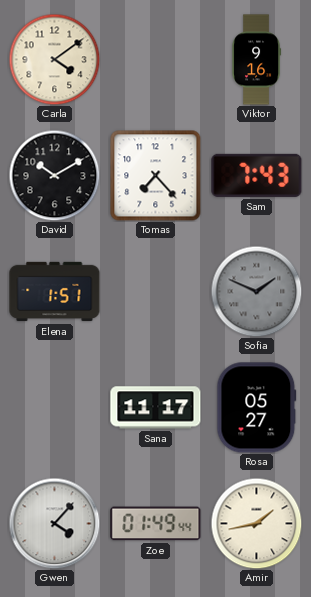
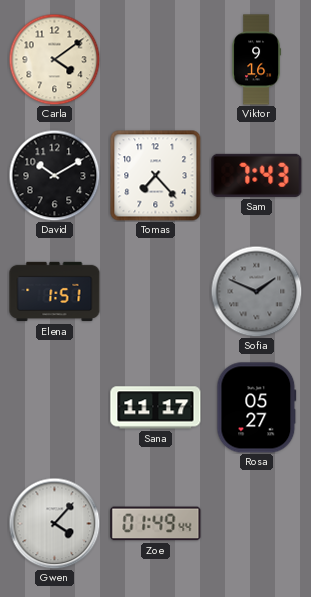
Amir: 1:43 -> none (256, 523)
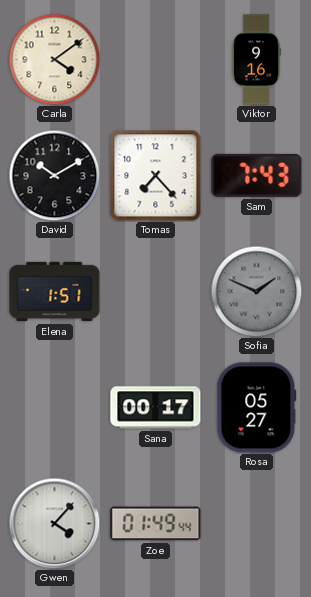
Sana: 11:17 -> 00:17 (156, 408)
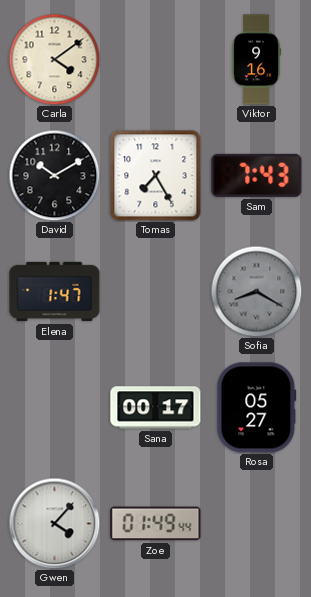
Tomas: 7:23 -> 7:25 (156, 176)
Elena: 1:51 -> 1:47 (55, 292)
Sofia: 1:49 -> 8:20 (256, 291)
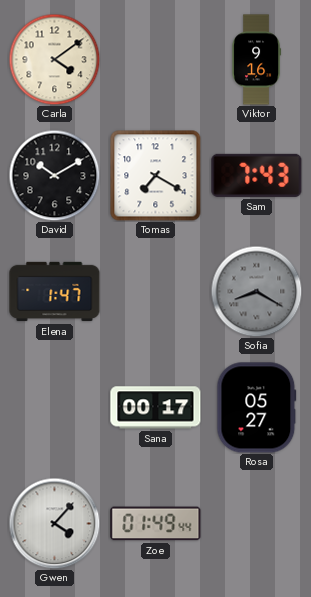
Tomas: 7:25 -> 7:20 (156, 176)
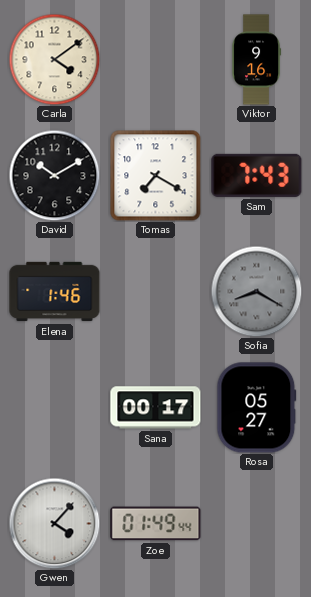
Elena: 1:47 -> 1:46 (55, 292)
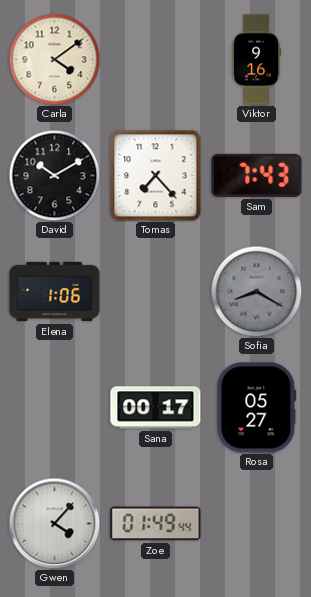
Tomas: 7:20 -> 7:23 (156, 176)
Elena: 1:46 -> 1:06 (55, 292)
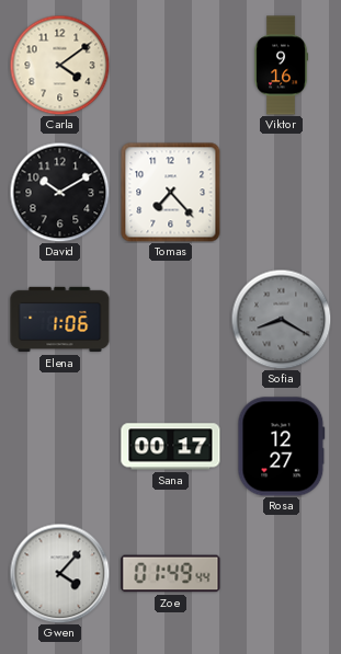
Sam: 7:43 -> none (257, 175)
Rosa: 05:27 -> 12:27 (282, 447)
